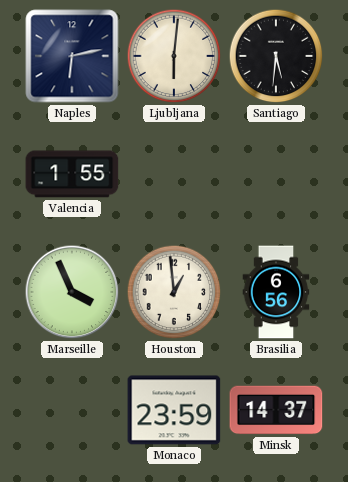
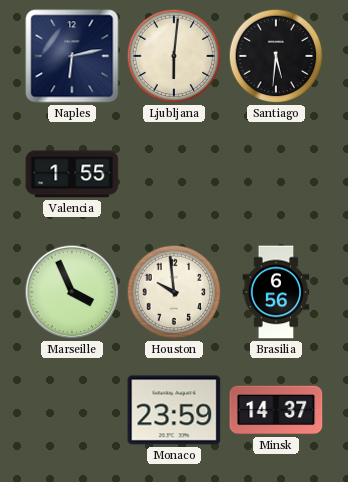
Houston: 12:59 -> 9:59 (174, 292)
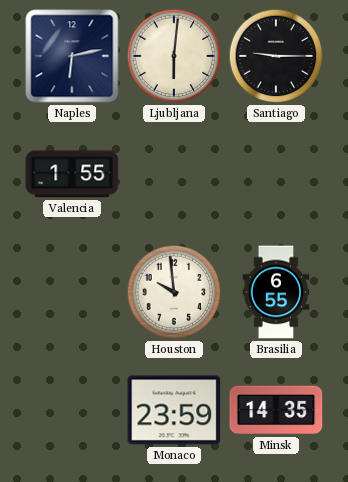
Santiago: 5:31 -> 9:15 (276, 56)
Marseille: 3:56 -> none (72, 292)
Brasilia: 6:56 -> 6:55 (276, 292)
Minsk: 14:37 -> 14:35 (276, 410)
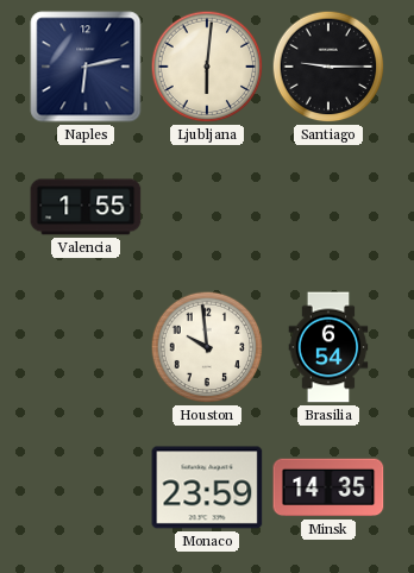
Brasilia: 6:55 -> 6:54 (328, 347)
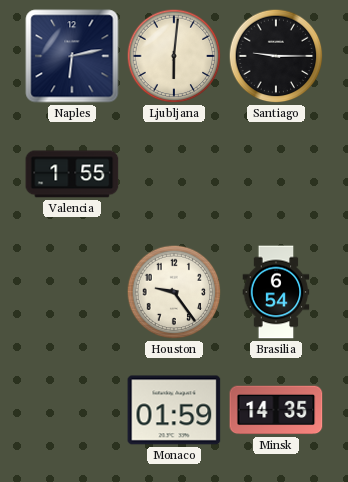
Houston: 9:59 -> 9:24 (174, 292)
Monaco: 23:59 -> 01:59 (174, 410)
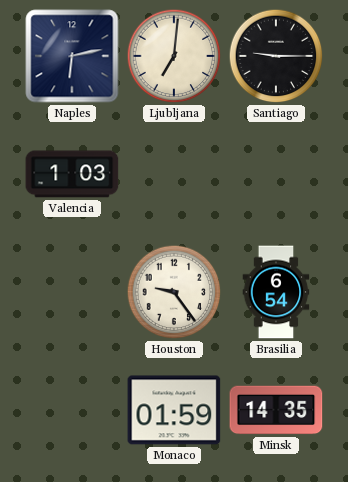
Ljubljana: 6:01 -> 7:01 (174, 56)
Valencia: 1:55 -> 1:03 (72, 174)
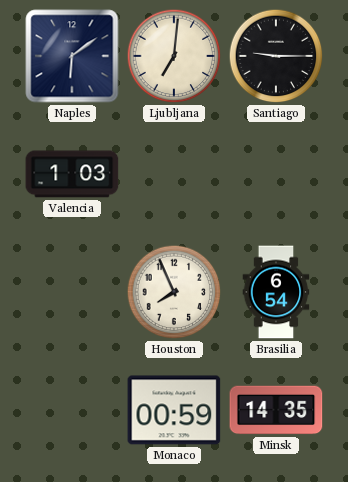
Naples: 6:13 -> 6:09 (72, 56)
Houston: 9:24 -> 7:56 (174, 292)
Monaco: 01:59 -> 00:59 (174, 410)
